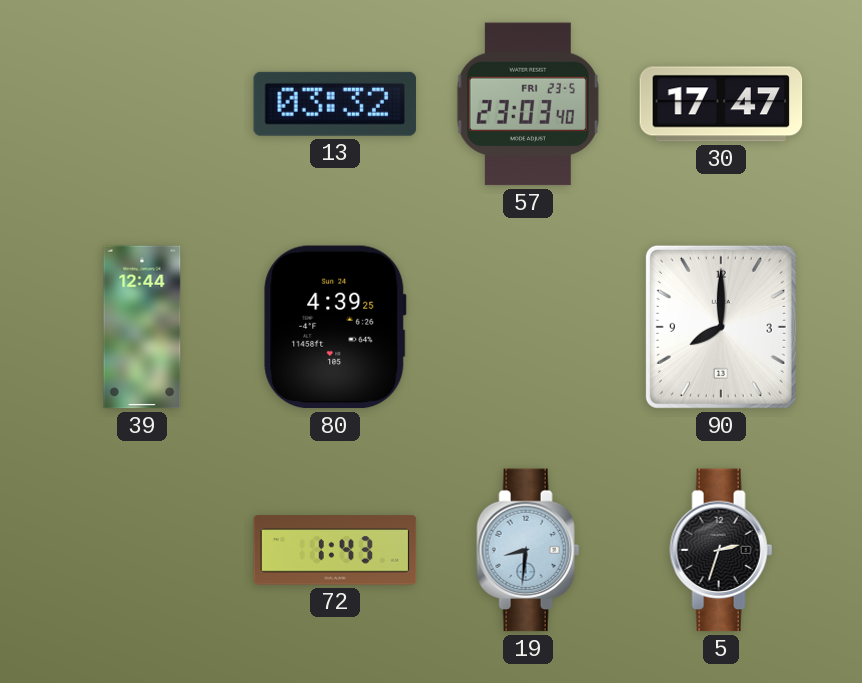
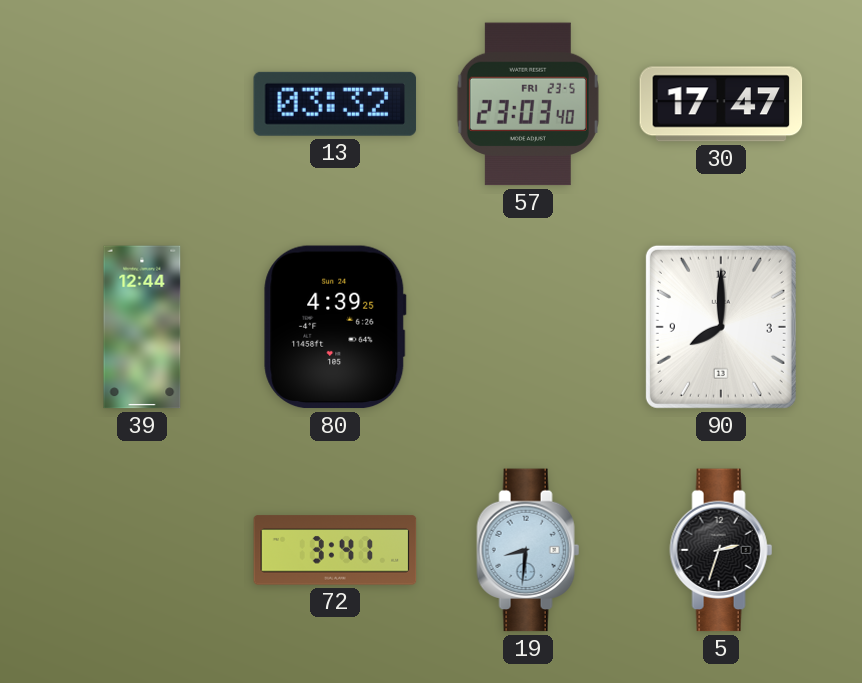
72: 1:43 -> 3:41 (335, 550)
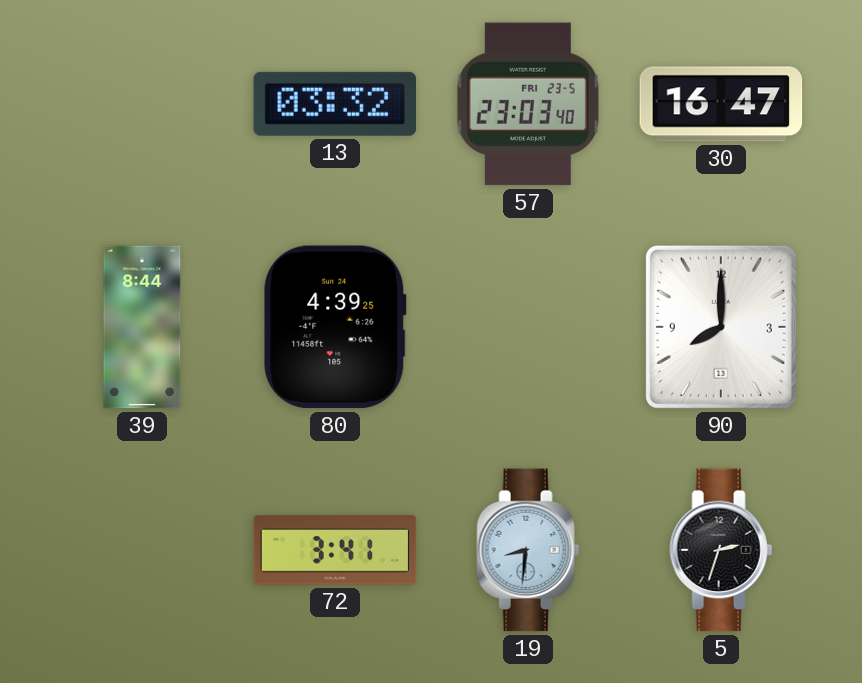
30: 17:47 -> 16:47 (721, 104)
39: 12:44 -> 8:44 (142, 327)
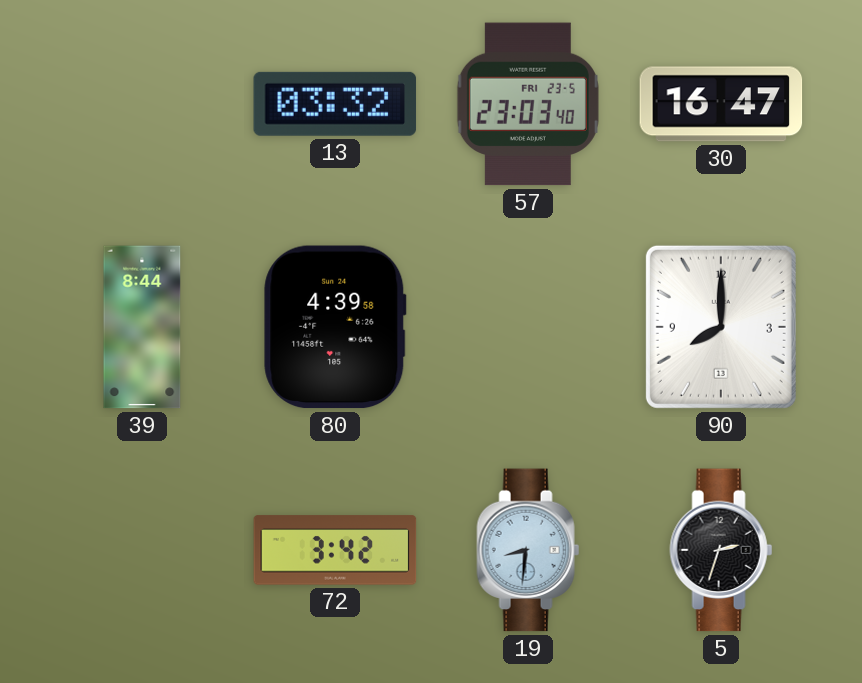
80: 4:39:25 -> 4:39:58 (335, 327)
72: 3:41 -> 3:42 (335, 550)
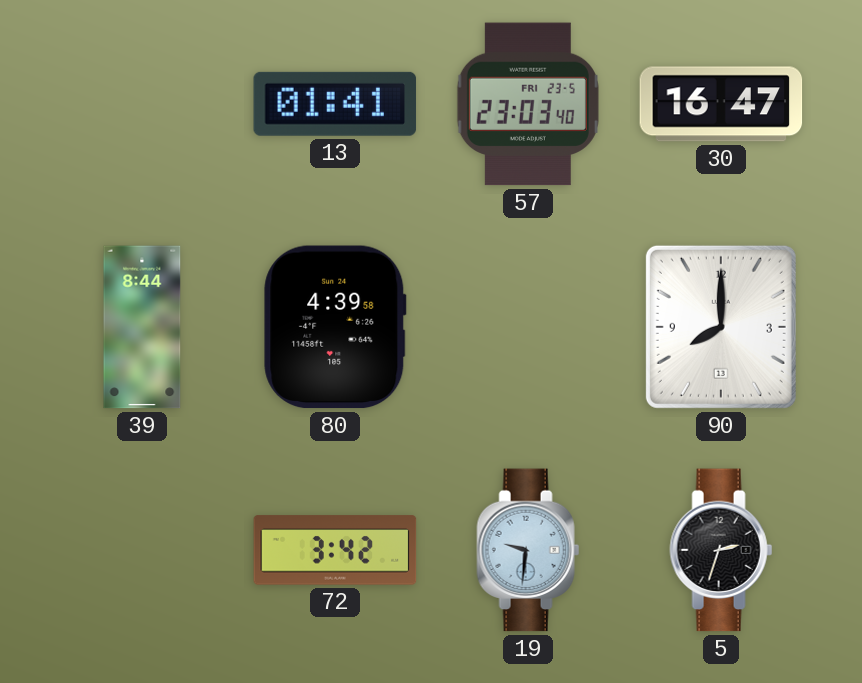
13: 03:32 -> 01:41 (335, 104)
19: 8:31 -> 9:31 (528, 550)
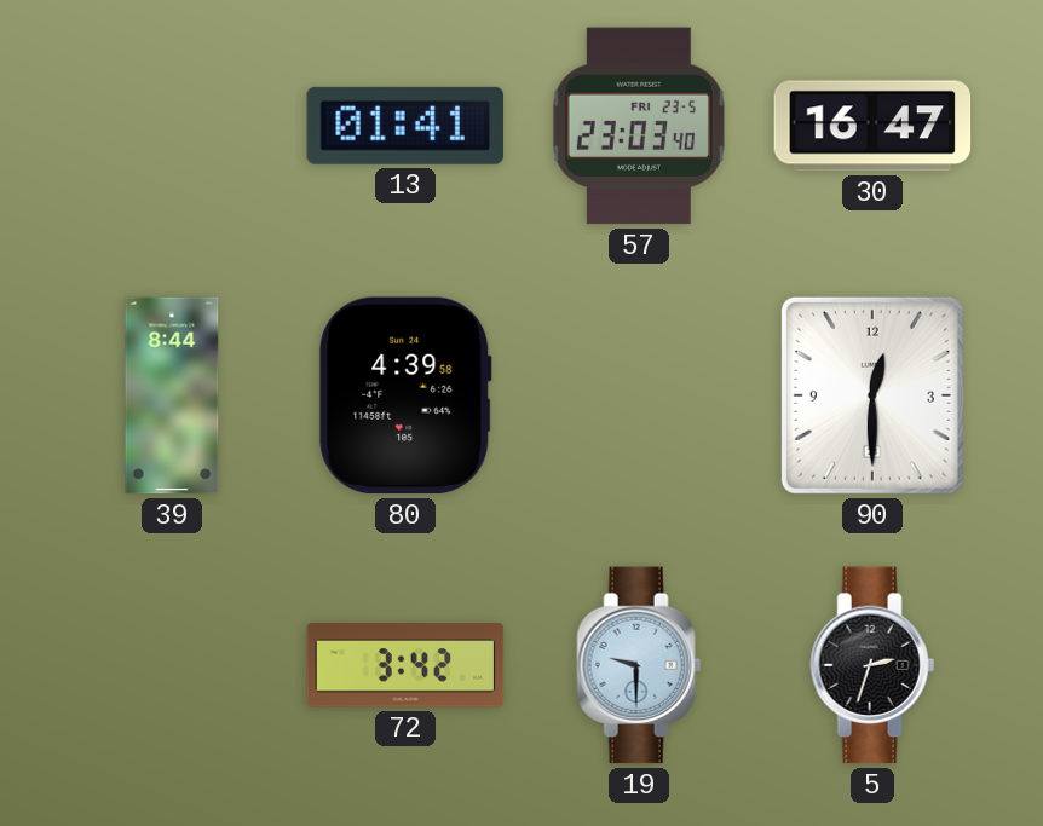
90: 8:00 -> 12:30 (872, 395)
19: 9:31 -> 9:30 (639, 665)
